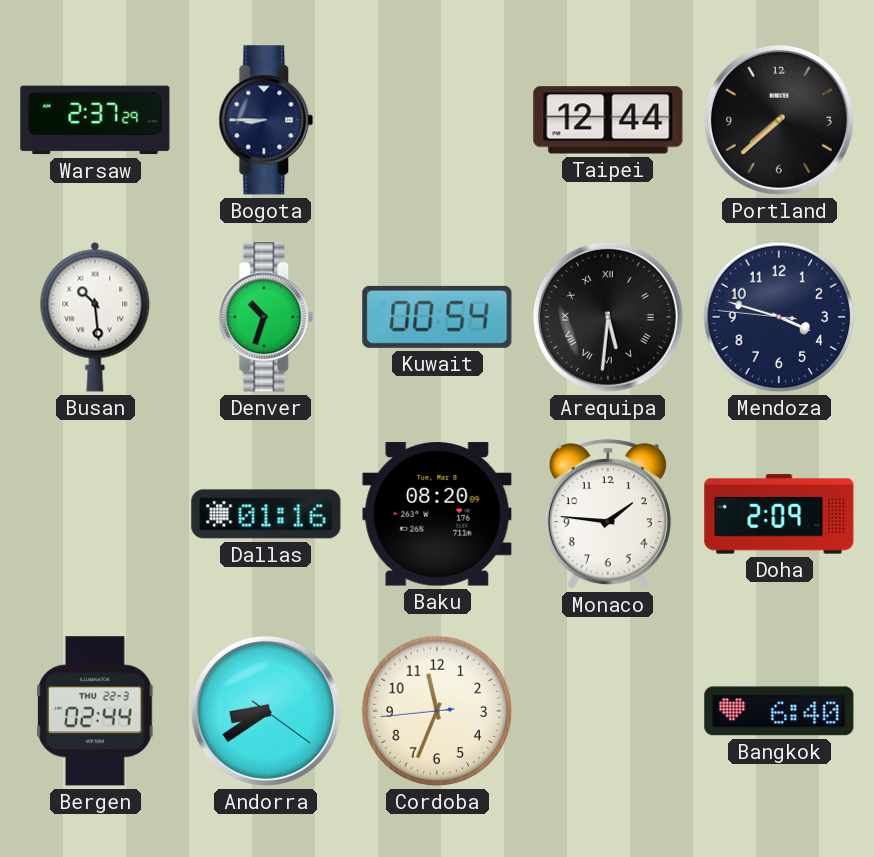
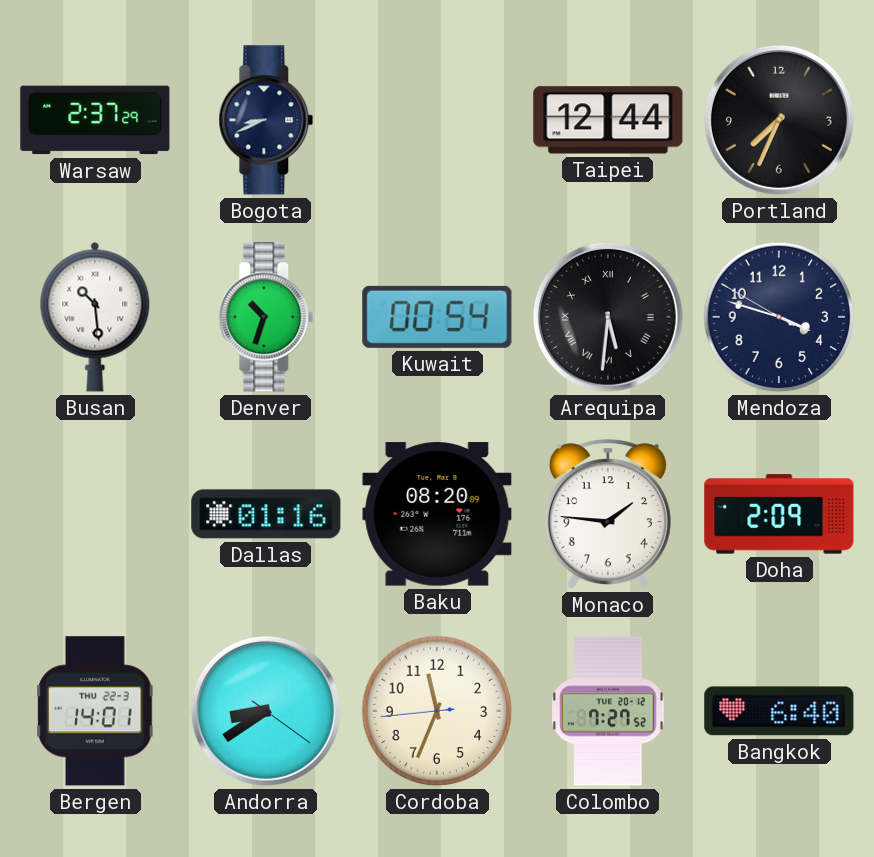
Bogota: 8:45 -> 8:41 (266, 120)
Portland: 7:38 -> 7:34 (779, 120)
Mendoza: 3:47:46 -> 3:47:50 (779, 317)
Bergen: 02:44 -> 14:01 (95, 711)
Colombo: none -> 7:27 (608, 711)
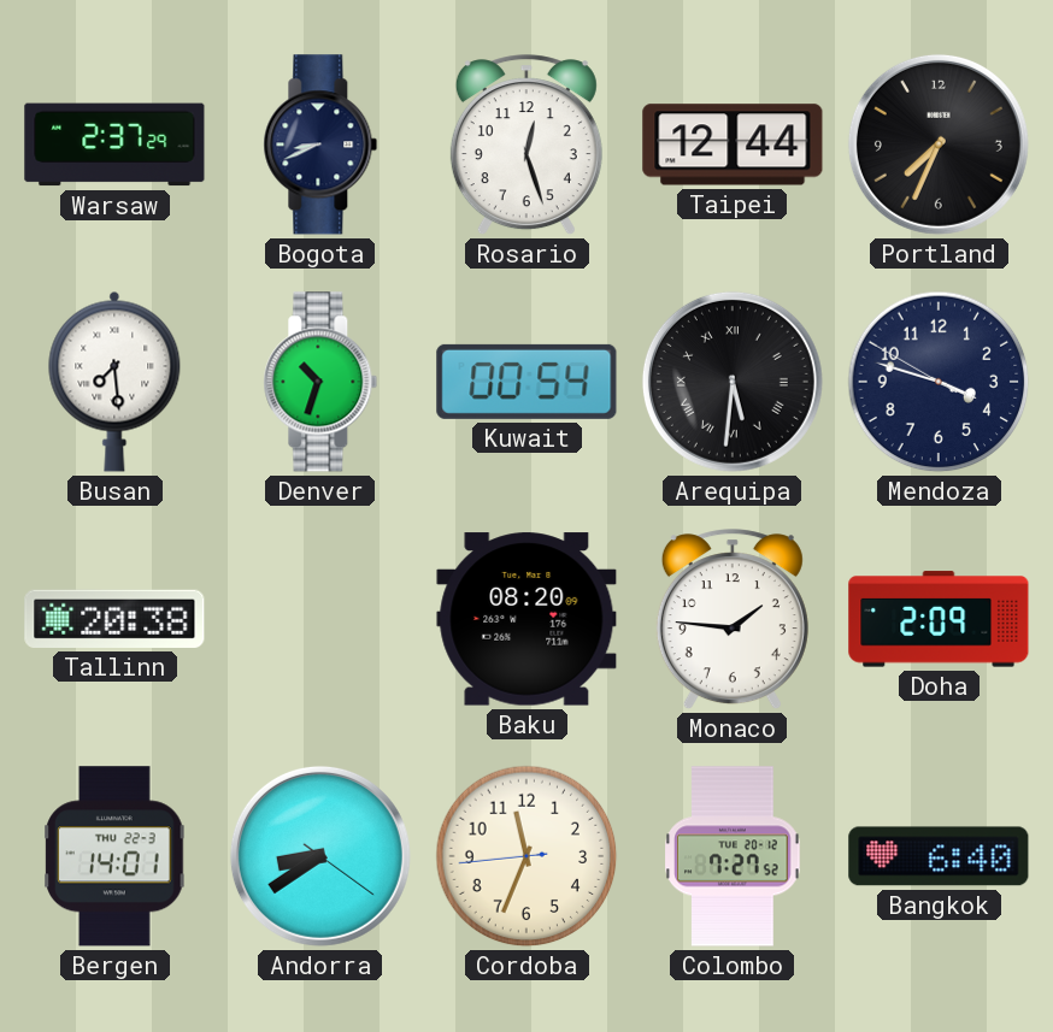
Rosario: none -> 12:27 (526, 146)
Busan: 10:29 -> 7:29 (114, 382)
Tallinn: none -> 20:38 (114, 619)
Dallas: 01:16 -> none (266, 514)
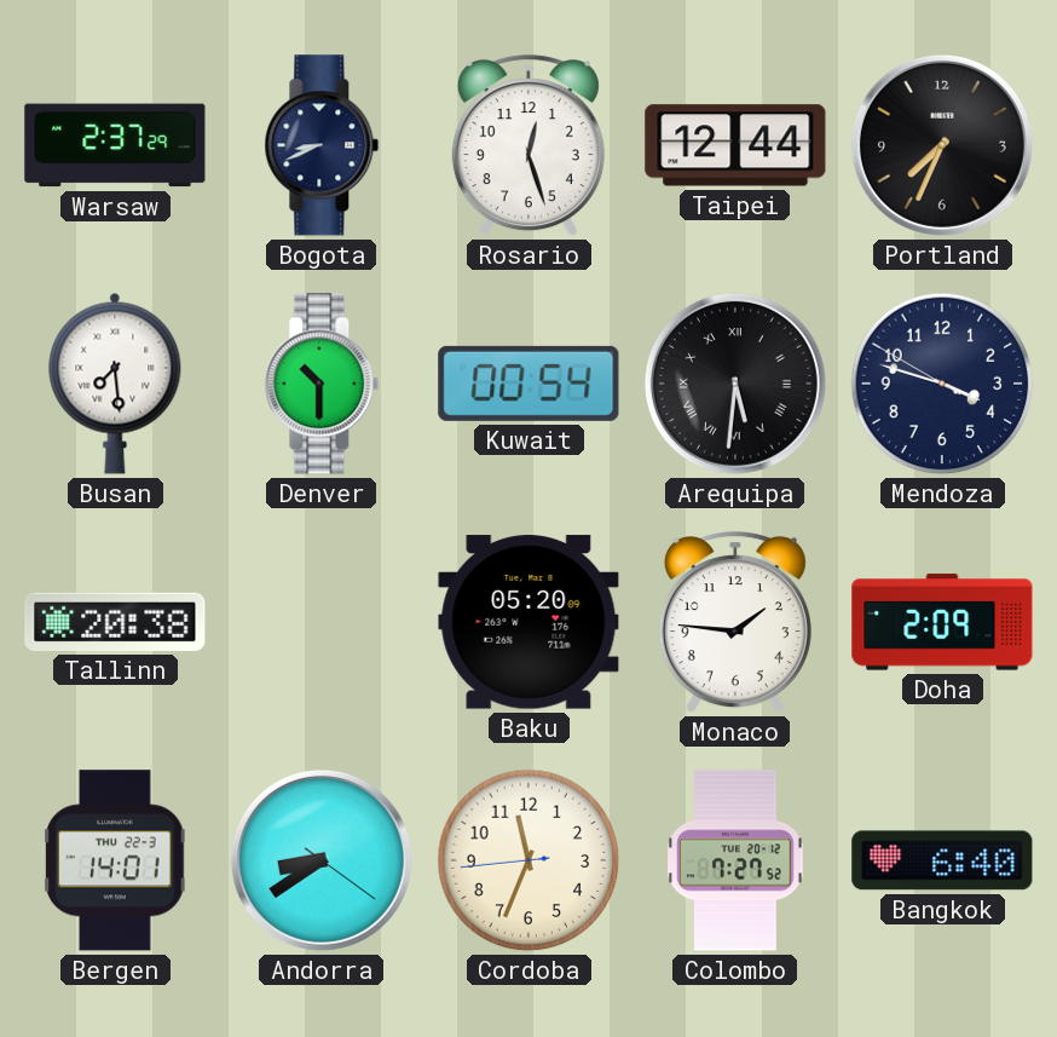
Denver: 10:33 -> 10:30 (322, 384)
Baku: 08:20 -> 05:20 (528, 622)
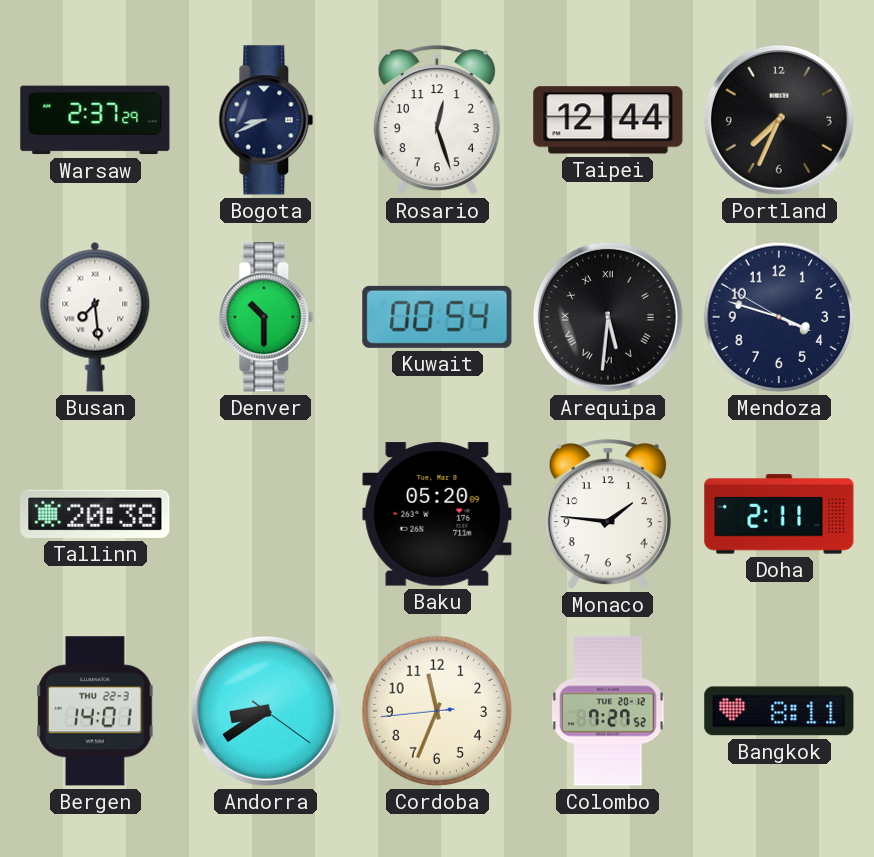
Doha: 2:09 -> 2:11 (779, 514)
Bangkok: 6:40 -> 8:11 (779, 711)
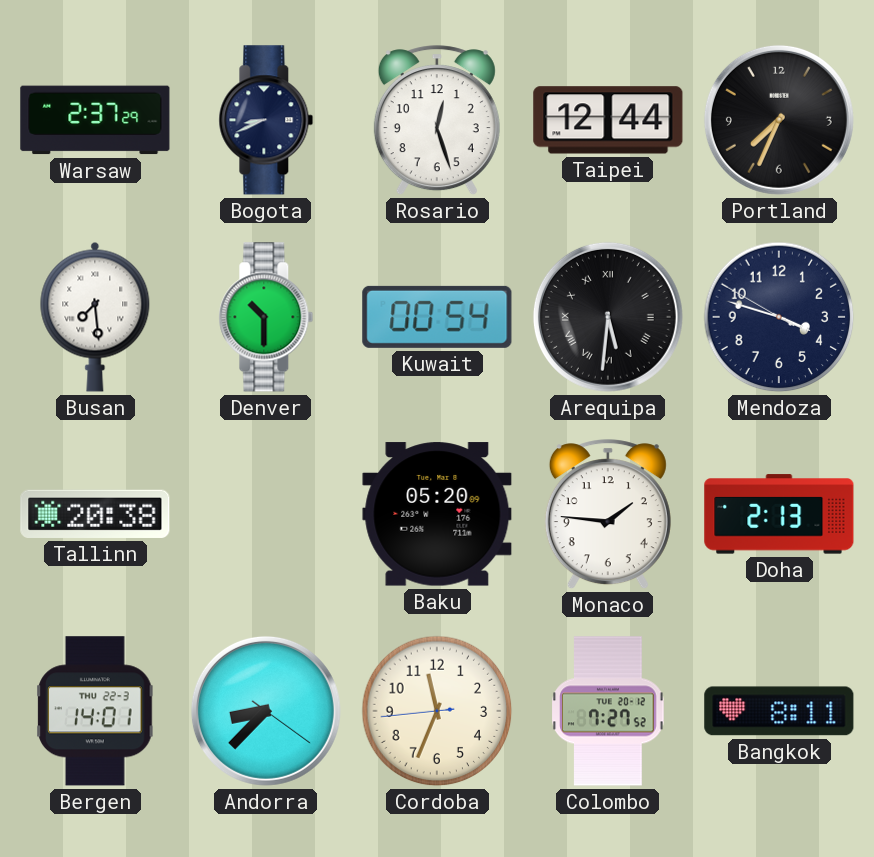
Doha: 2:11 -> 2:13 (779, 514)
Andorra: 8:39 -> 8:37 (266, 711)
